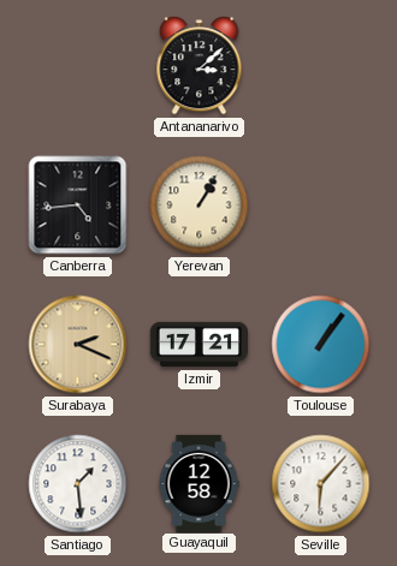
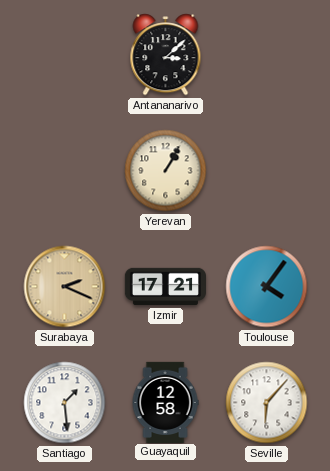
Canberra: 4:44 -> none (78, 205)
Toulouse: 1:06 -> 4:06 (267, 287)
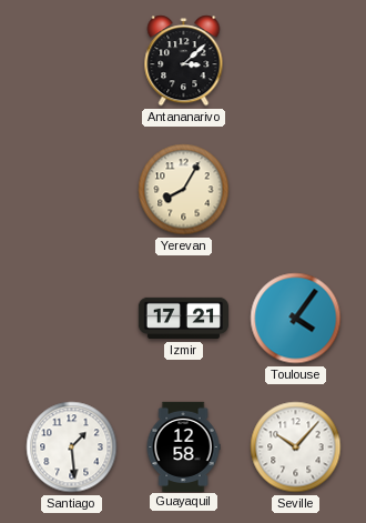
Yerevan: 1:05 -> 8:05 (184, 190)
Surabaya: 2:19 -> none (65, 287)
Seville: 6:07 -> 10:07 (296, 447)
